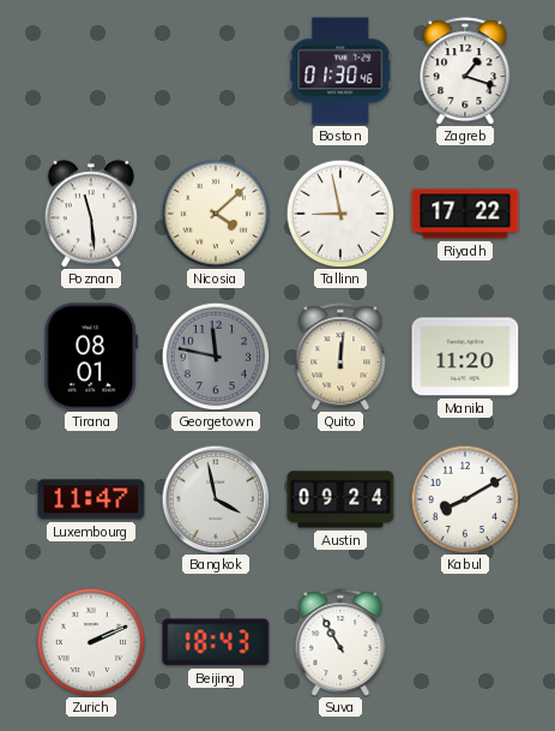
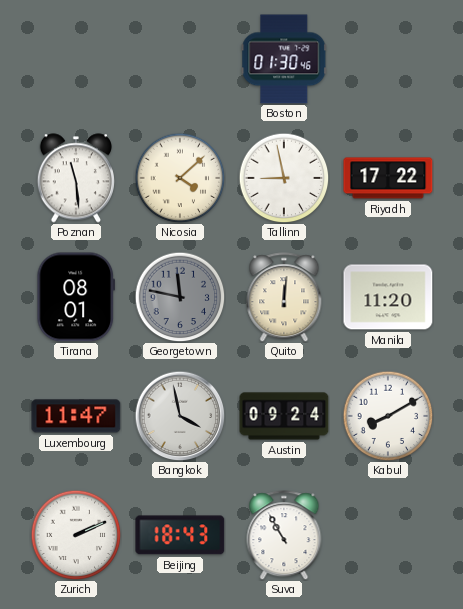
Zagreb: 1:18 -> none (465, 71)
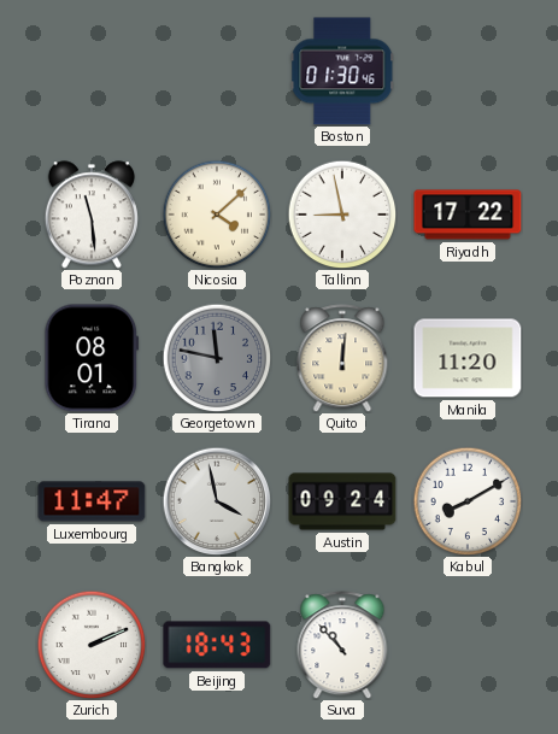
Suva: 10:55 -> 10:53 (342, 645)
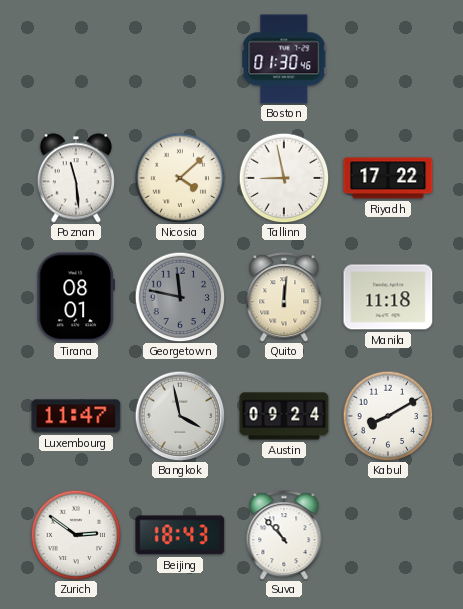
Manila: 11:20 -> 11:18 (388, 297)
Zurich: 2:11 -> 2:51 (76, 535)
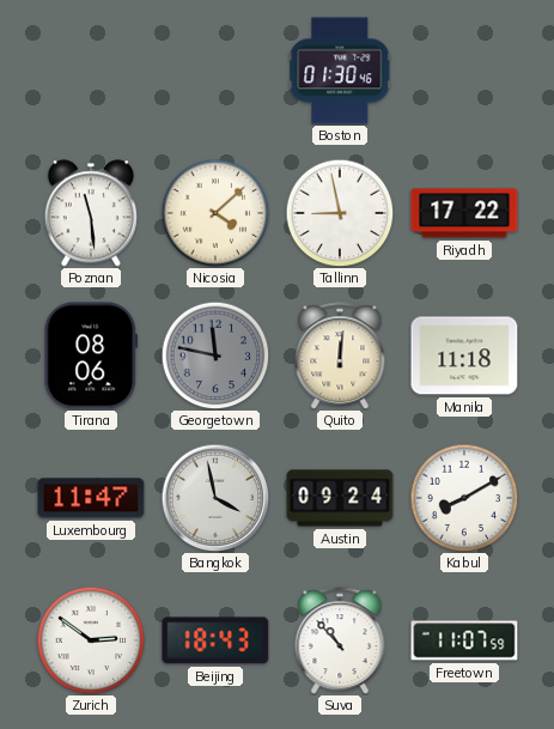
Tirana: 08:01 -> 08:06 (90, 356)
Freetown: none -> 11:07 (464, 640)
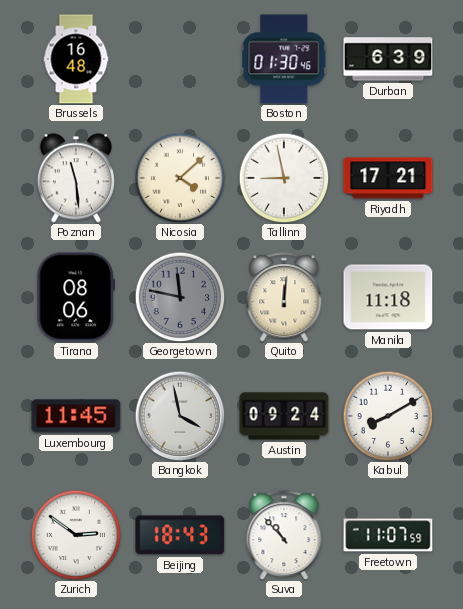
Brussels: none -> 16:48 (76, 59)
Durban: none -> 6:39 (388, 59)
Riyadh: 17:22 -> 17:21 (388, 178)
Luxembourg: 11:47 -> 11:45 (76, 416)
